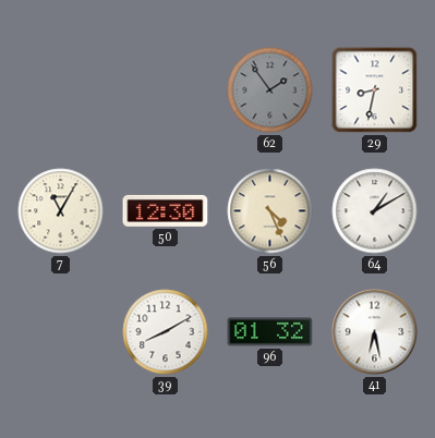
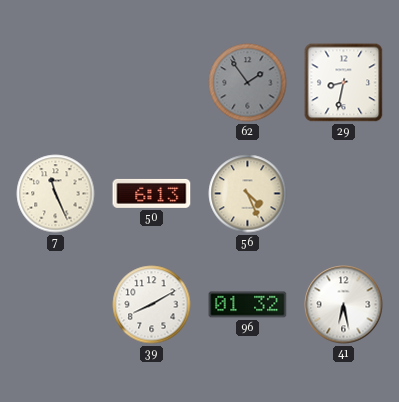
7: 11:05 -> 11:26 (56, 194)
50: 12:30 -> 6:13 (152, 193)
64: 1:10 -> none (375, 211)
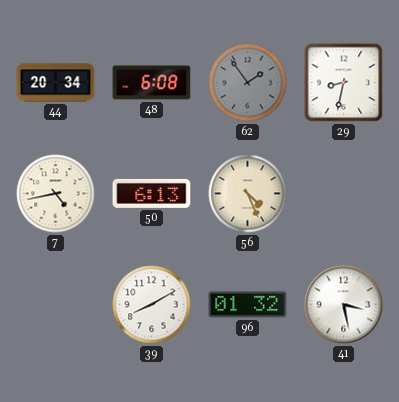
44: none -> 20:34 (56, 83)
48: none -> 6:08 (152, 83)
7: 11:26 -> 4:43 (56, 194)
41: 6:28 -> 3:28 (344, 305)
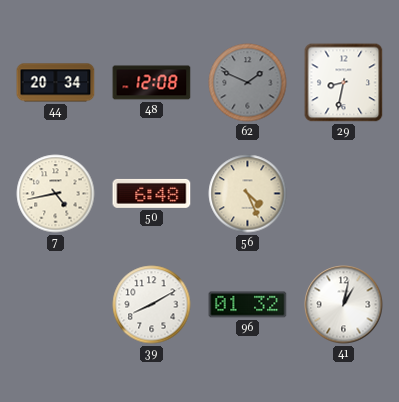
48: 6:08 -> 12:08 (152, 83)
62: 1:54 -> 1:49 (248, 83)
50: 6:13 -> 6:48 (152, 193)
41: 3:28 -> 1:02 (344, 305)
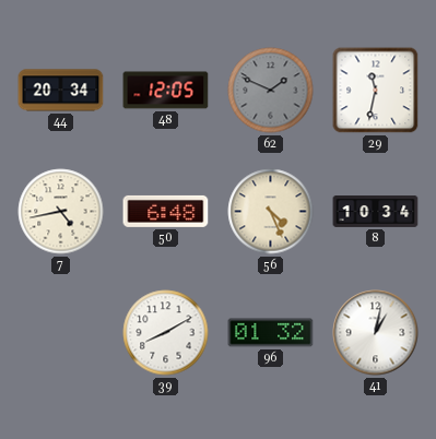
48: 12:08 -> 12:05 (166, 91)
29: 8:32 -> 11:32 (376, 91)
8: none -> 10:34 (376, 212)
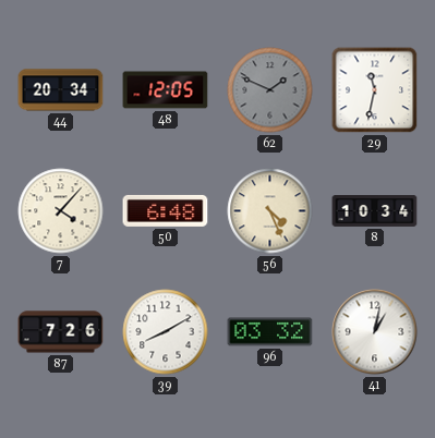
7: 4:43 -> 4:07 (61, 211)
87: none -> 7:26 (61, 332)
96: 01:32 -> 03:32 (270, 332)
